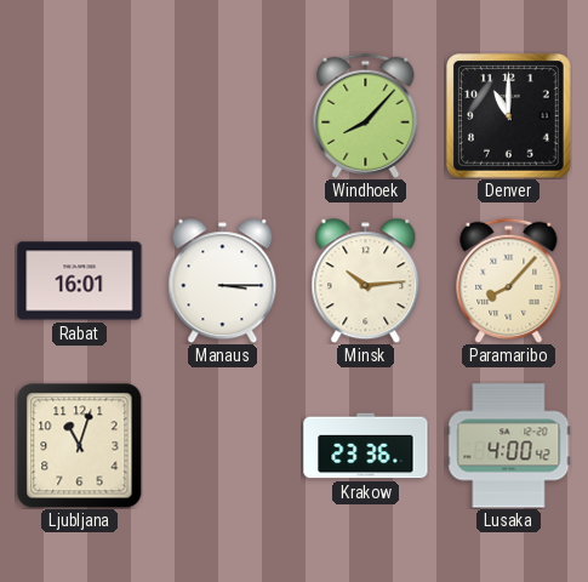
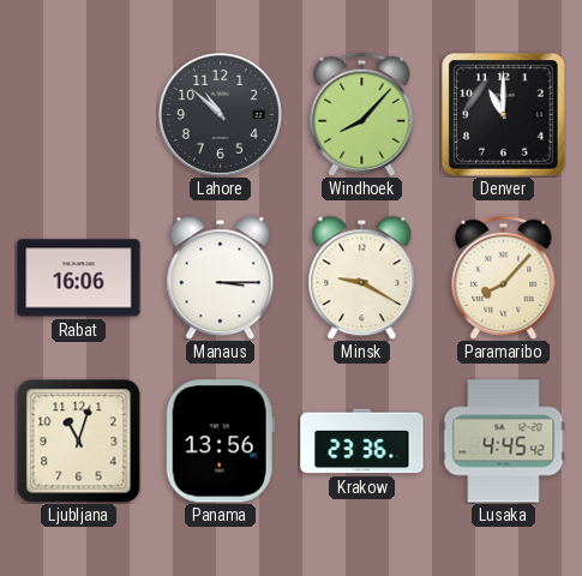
Lahore: none -> 10:52 (220, 114)
Rabat: 16:01 -> 16:06 (79, 278)
Minsk: 10:14 -> 9:20 (362, 277)
Panama: none -> 13:56 (220, 442)
Lusaka: 4:00 -> 4:45 (504, 442)
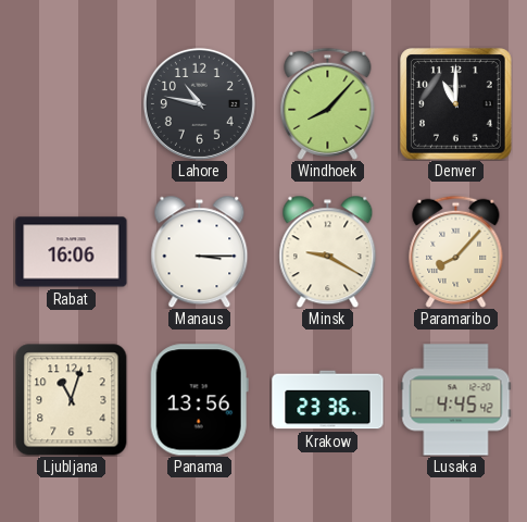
Lahore: 10:52 -> 10:47 (199, 103)
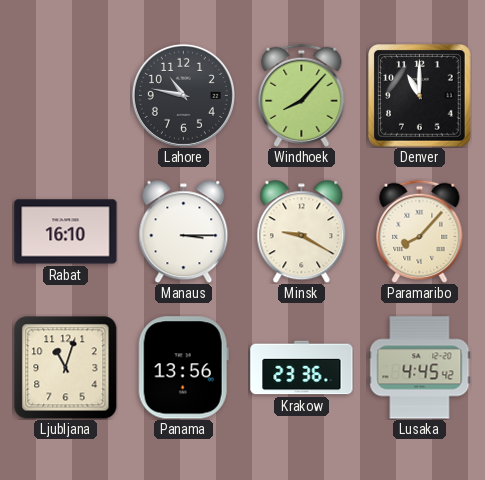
Rabat: 16:06 -> 16:10 (66, 232)
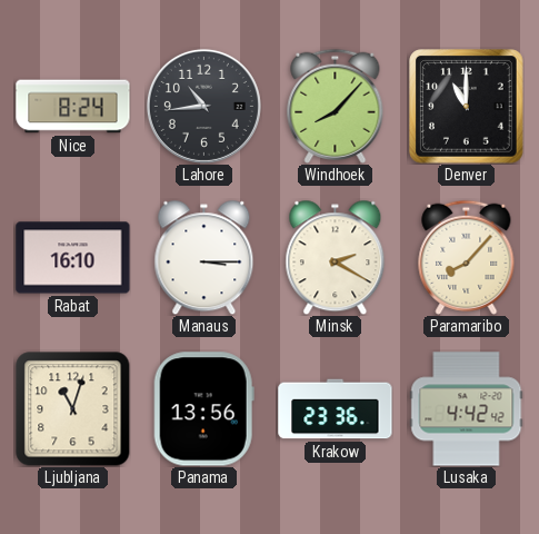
Nice: none -> 8:24 (73, 107)
Lahore: 10:47 -> 10:44 (203, 106)
Minsk: 9:20 -> 2:20 (336, 257)
Lusaka: 4:45 -> 4:42 (467, 409)
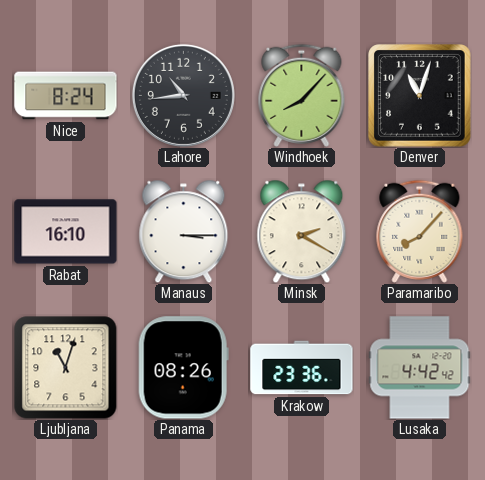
Denver: 11:00 -> 11:03 (420, 96)
Panama: 13:56 -> 08:26 (183, 368)
